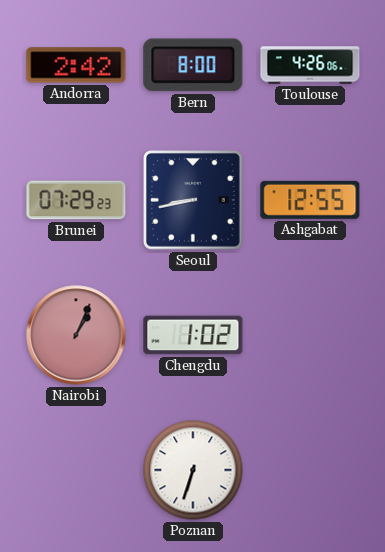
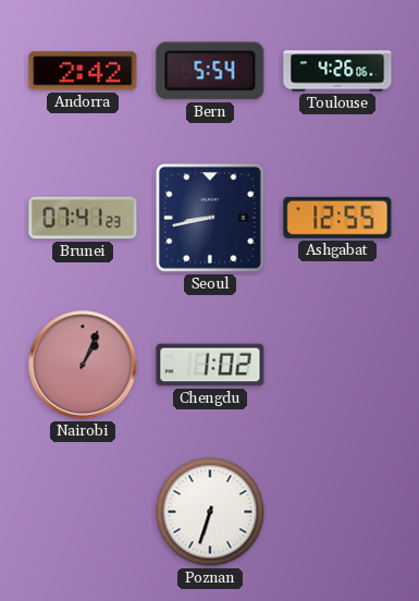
Bern: 8:00 -> 5:54 (210, 71)
Brunei: 07:29 -> 07:41 (83, 218)
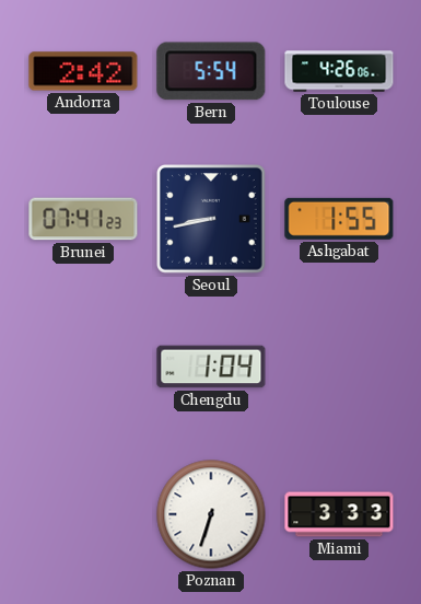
Ashgabat: 12:55 -> 1:55 (339, 219)
Nairobi: 1:04 -> none (83, 365)
Chengdu: 1:02 -> 1:04 (211, 367)
Miami: none -> 3:33 (339, 514)
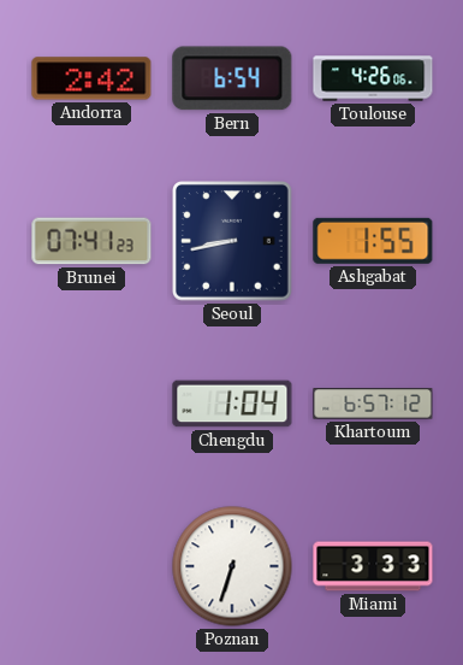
Bern: 5:54 -> 6:54 (232, 78)
Khartoum: none -> 6:57 (373, 404)
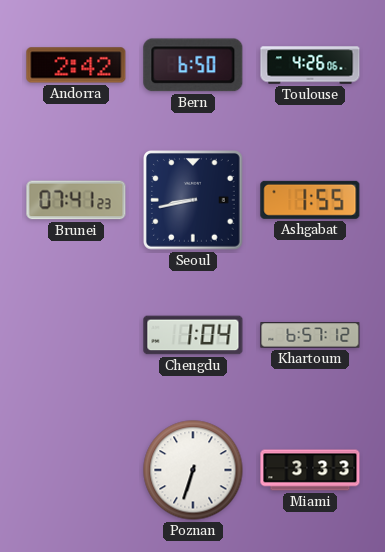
Bern: 6:54 -> 6:50 (193, 65)
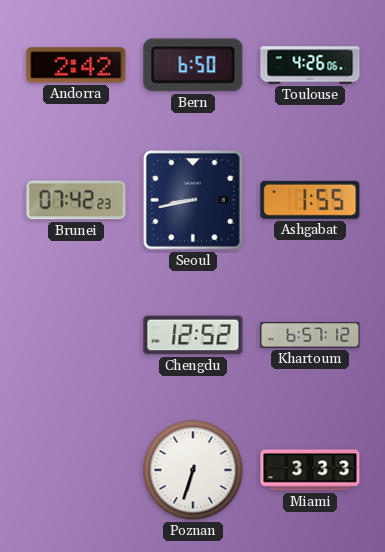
Brunei: 07:41 -> 07:42 (76, 200)
Chengdu: 1:04 -> 12:52 (193, 335)
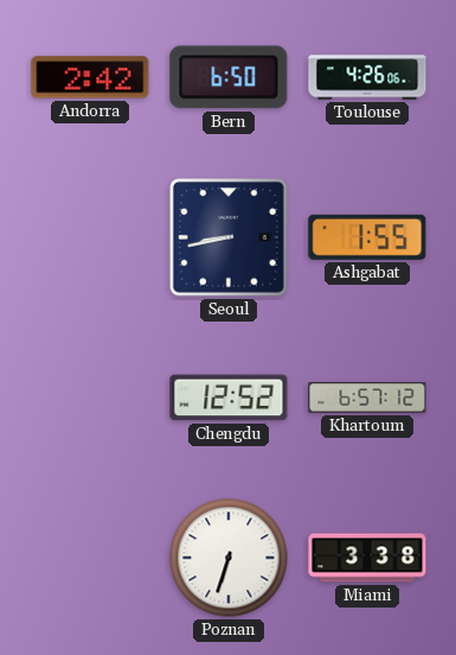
Brunei: 07:42 -> none (76, 200)
Miami: 3:33 -> 3:38 (367, 558)
